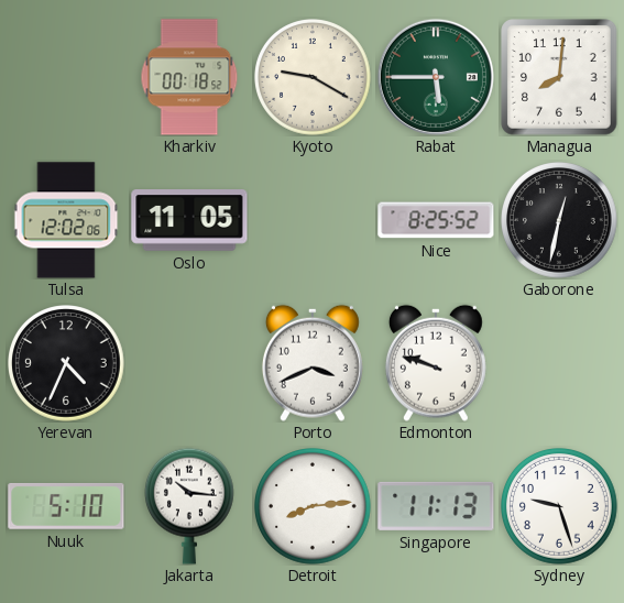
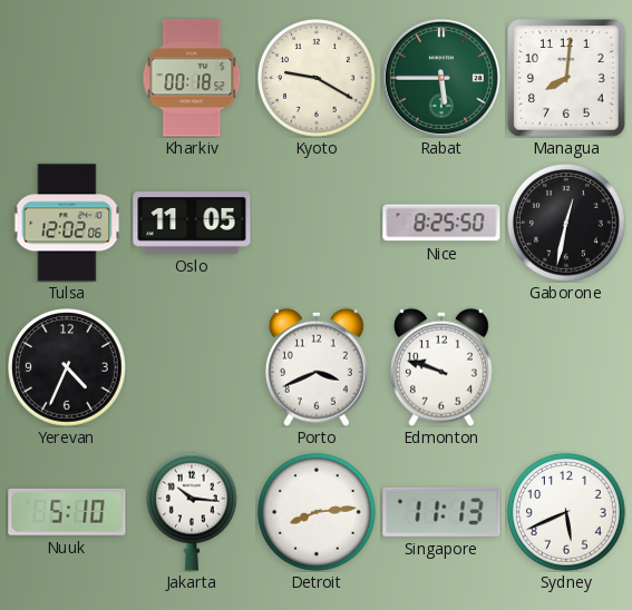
Nice: 8:25:52 -> 8:25:50 (441, 223)
Sydney: 9:27 -> 5:41 (567, 513)
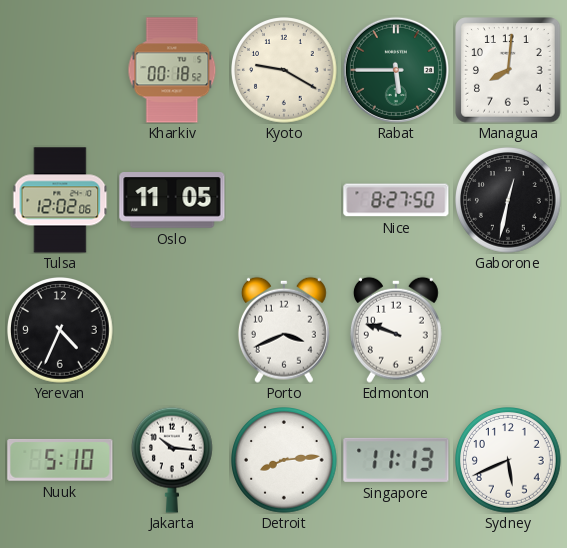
Nice: 8:25 -> 8:27 (396, 200)
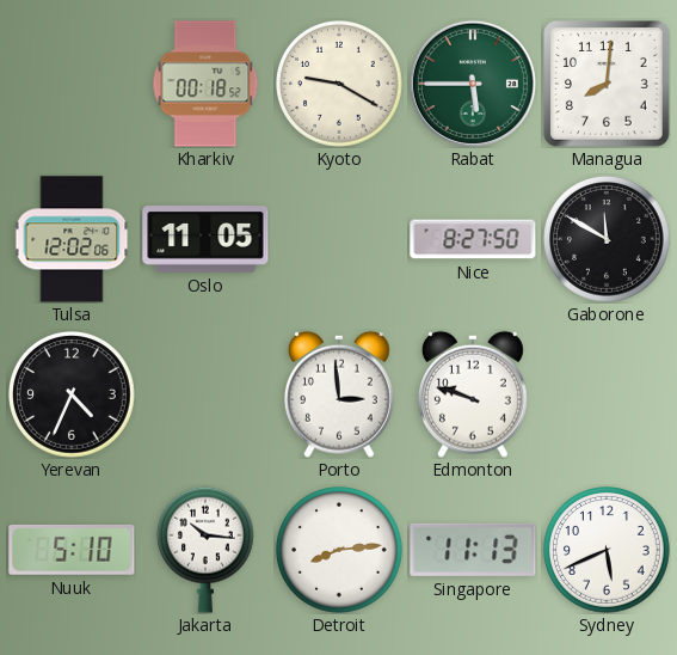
Gaborone: 12:32 -> 11:50 (608, 240)
Porto: 3:41 -> 2:59 (339, 394)
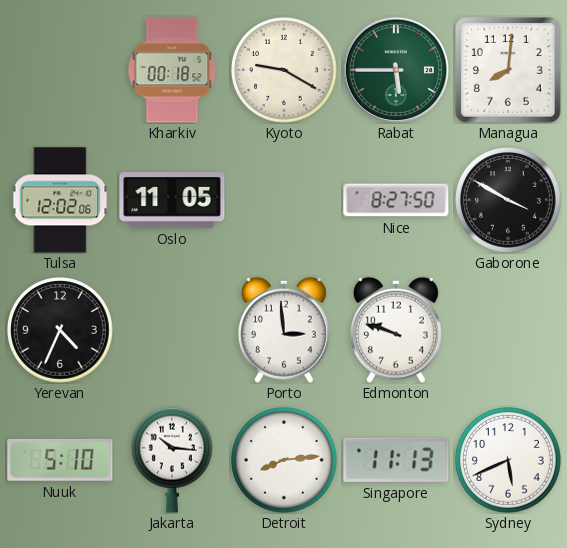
Gaborone: 11:50 -> 3:50 (509, 201)
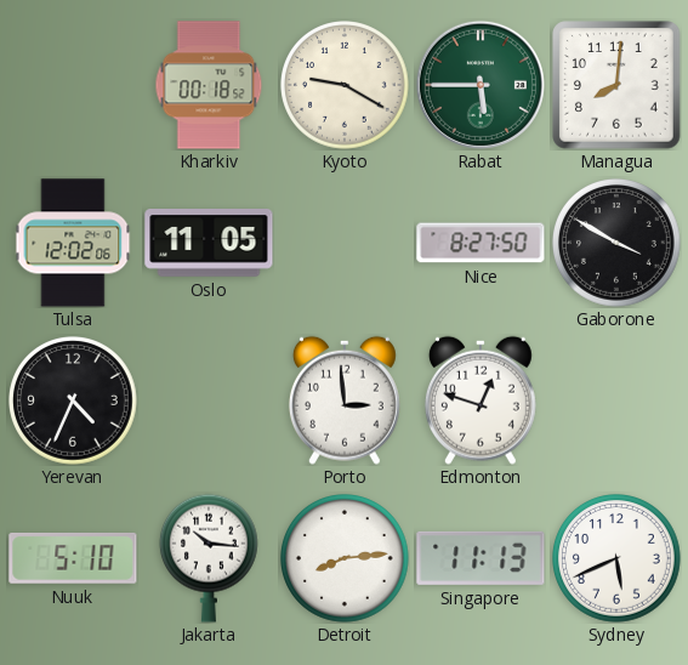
Edmonton: 9:48 -> 12:48 (481, 400)
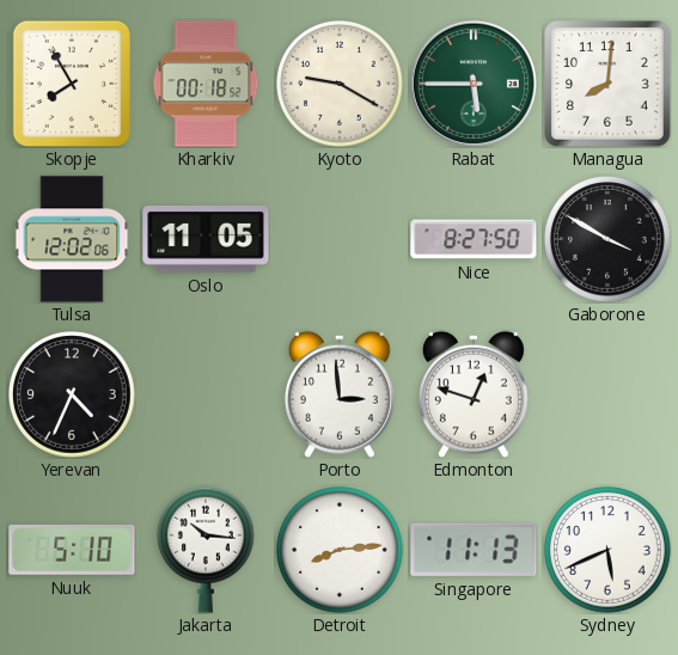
Skopje: none -> 7:55 (72, 84)
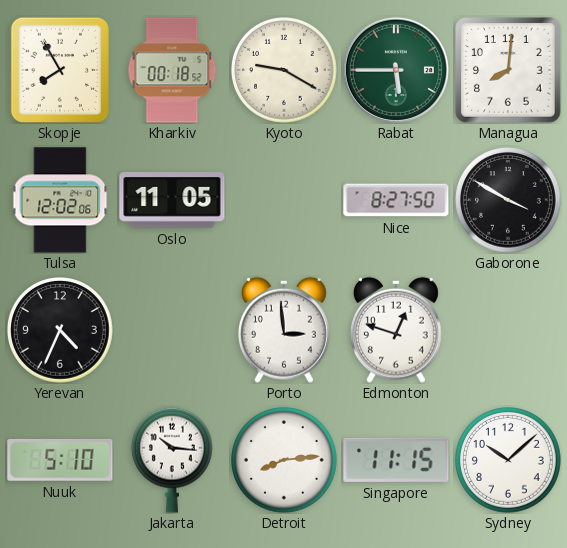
Singapore: 11:13 -> 11:15 (396, 460)
Sydney: 5:41 -> 10:08 (509, 461)
